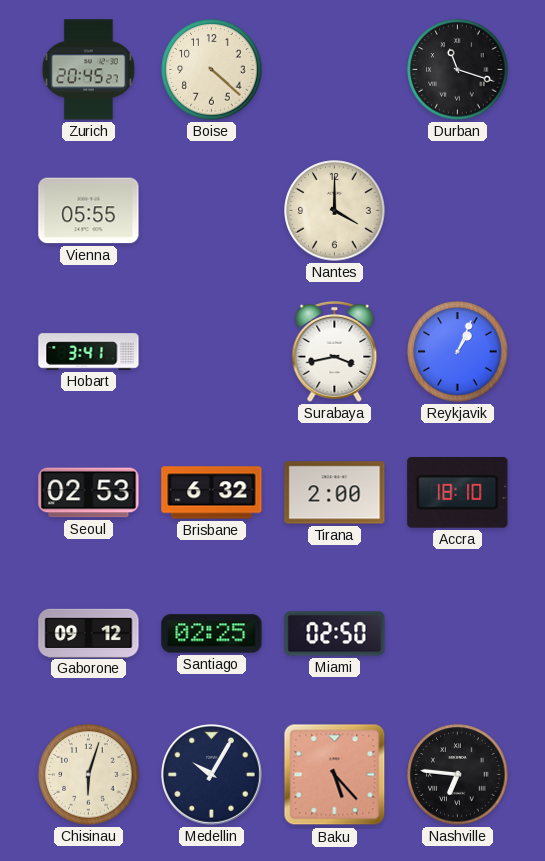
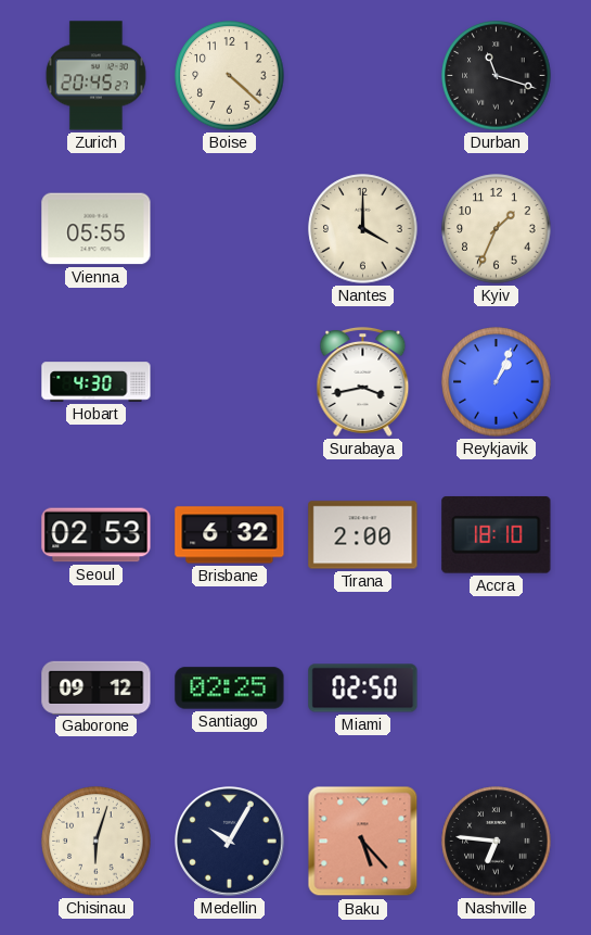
Kyiv: none -> 1:34 (497, 229)
Hobart: 3:41 -> 4:30 (97, 382)
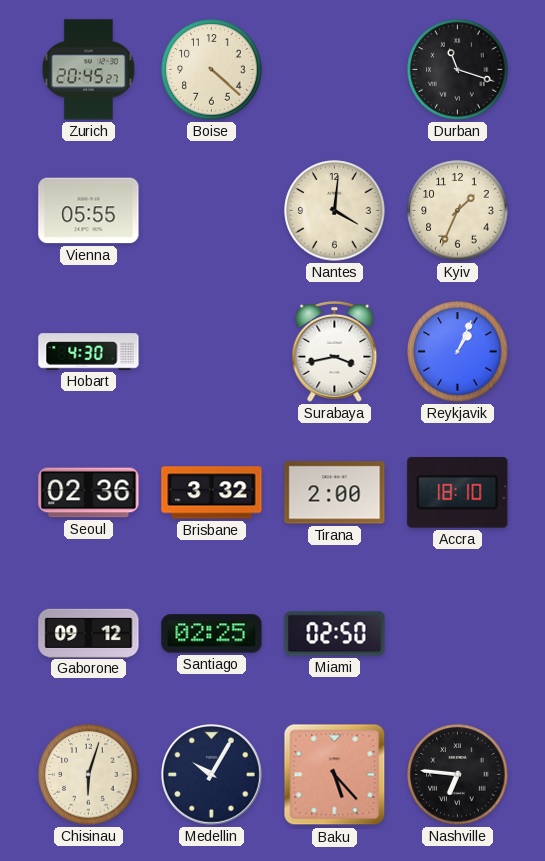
Nantes: 4:00 -> 4:01 (335, 211)
Seoul: 02:53 -> 02:36 (89, 493)
Brisbane: 6:32 -> 3:32 (212, 493)
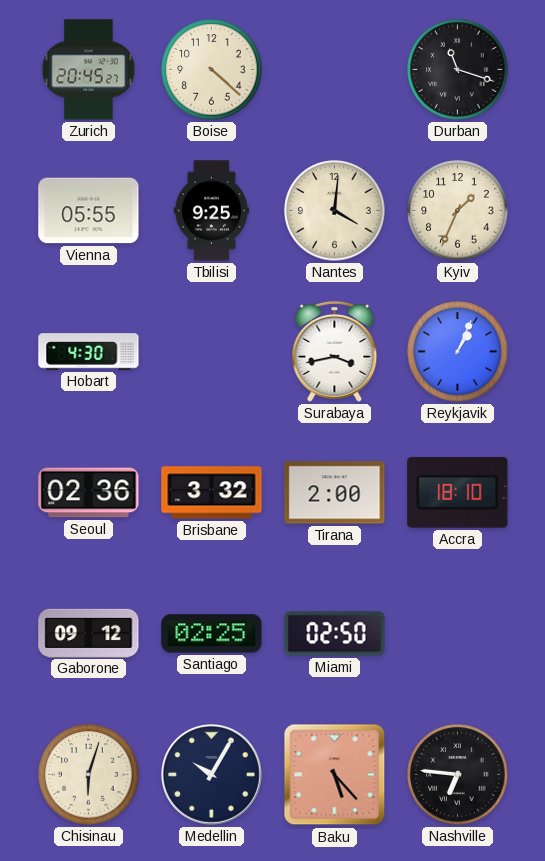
Tbilisi: none -> 9:25 (211, 211)
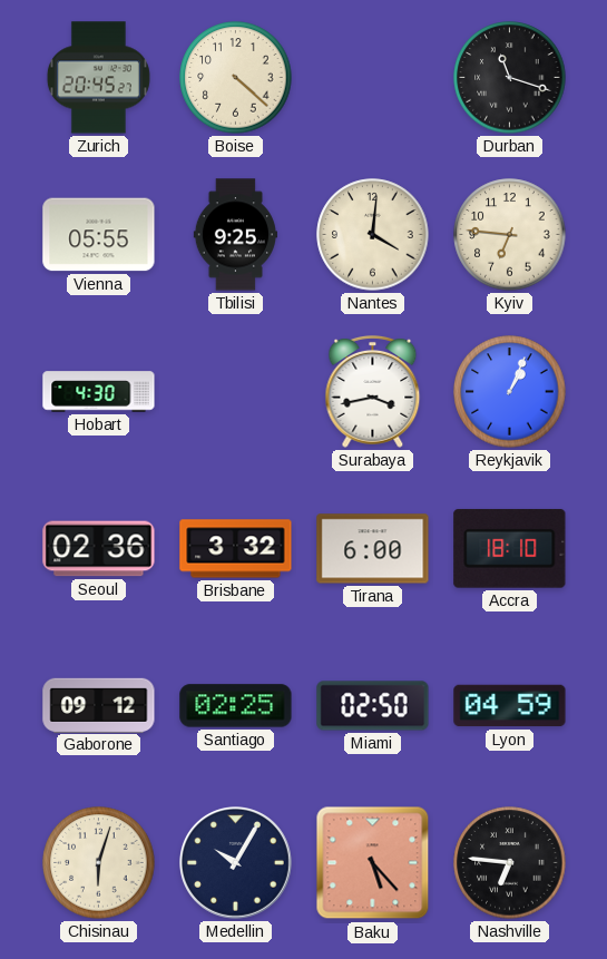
Kyiv: 1:34 -> 6:46 (510, 235)
Tirana: 2:00 -> 6:00 (373, 549)
Lyon: none -> 04:59 (510, 706)
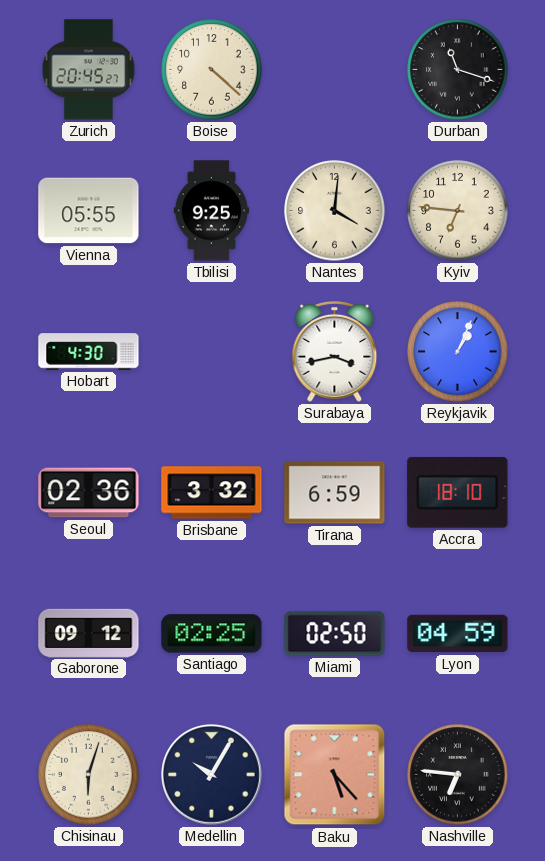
Tirana: 6:00 -> 6:59 (335, 493)
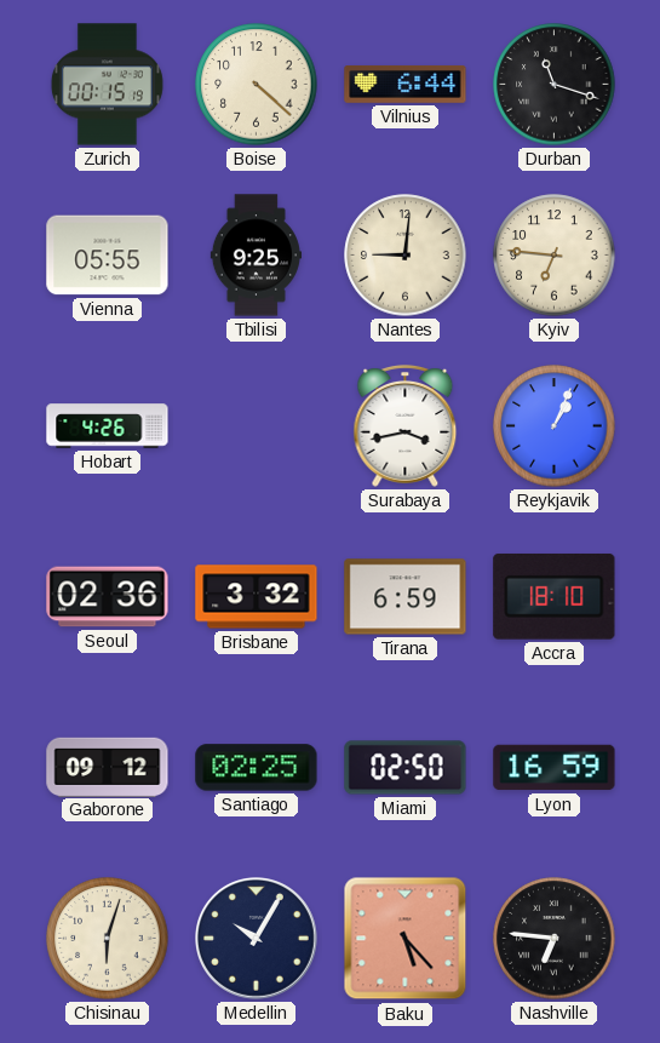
Zurich: 20:45 -> 00:15 (107, 85)
Vilnius: none -> 6:44 (406, 84)
Nantes: 4:01 -> 9:01 (406, 256)
Hobart: 4:30 -> 4:26 (108, 426)
Lyon: 04:59 -> 16:59 (555, 768)
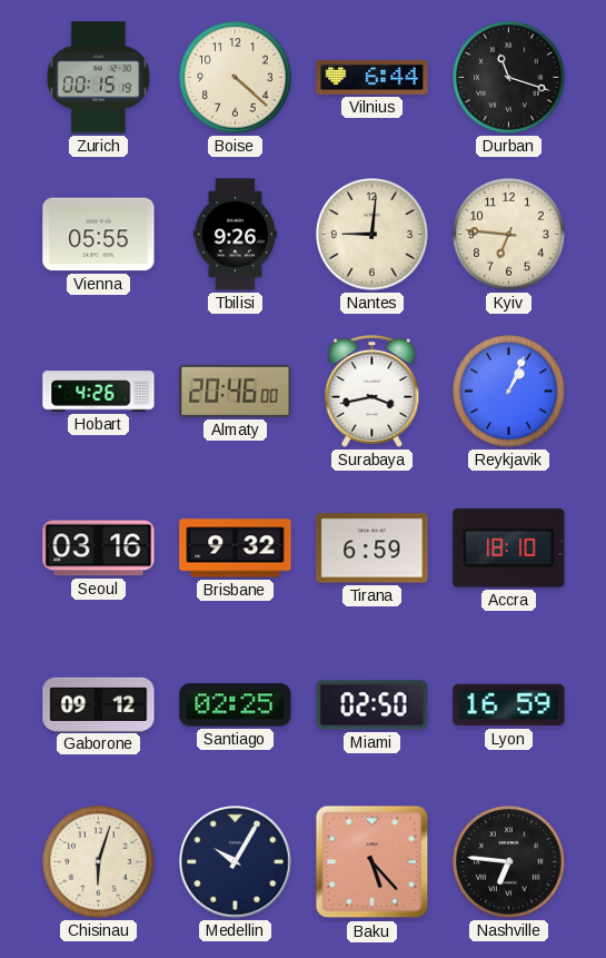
Tbilisi: 9:25 -> 9:26 (235, 235)
Almaty: none -> 20:46 (236, 391)
Seoul: 02:36 -> 03:16 (99, 549)
Brisbane: 3:32 -> 9:32 (236, 549)
